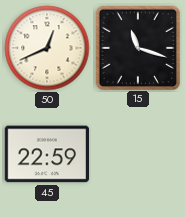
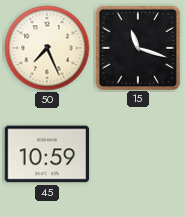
50: 12:41 -> 7:26 (47, 48)
45: 22:59 -> 10:59 (46, 154)
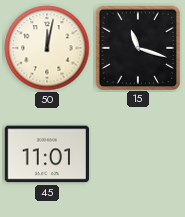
50: 7:26 -> 12:02 (47, 48)
45: 10:59 -> 11:01 (46, 154)
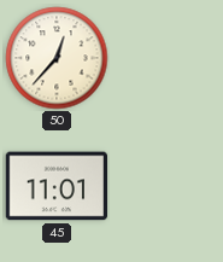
50: 12:02 -> 12:37 (57, 58)
15: 11:18 -> none (137, 47)
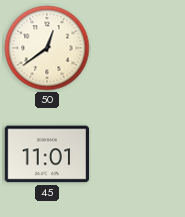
50: 12:37 -> 12:39 (47, 48)
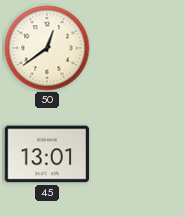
45: 11:01 -> 13:01 (46, 154)
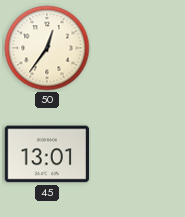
50: 12:39 -> 12:36 (47, 48)
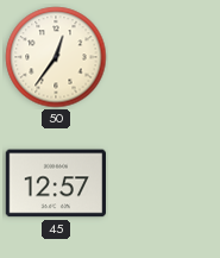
45: 13:01 -> 12:57 (55, 183)
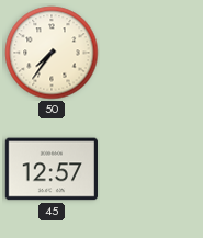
50: 12:36 -> 7:36 (52, 53)
